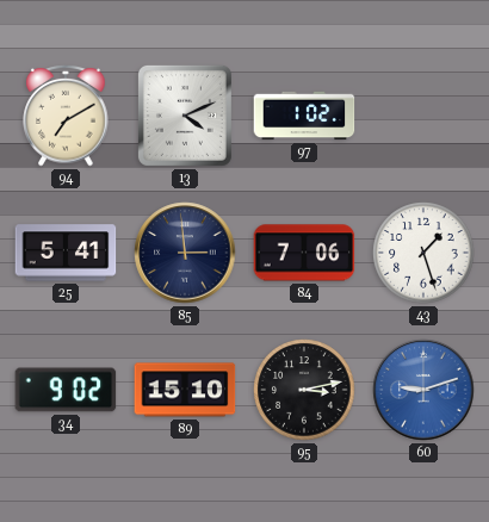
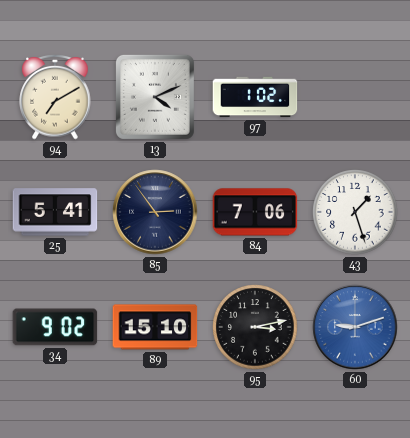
85: 2:59 -> 2:54 (155, 212)
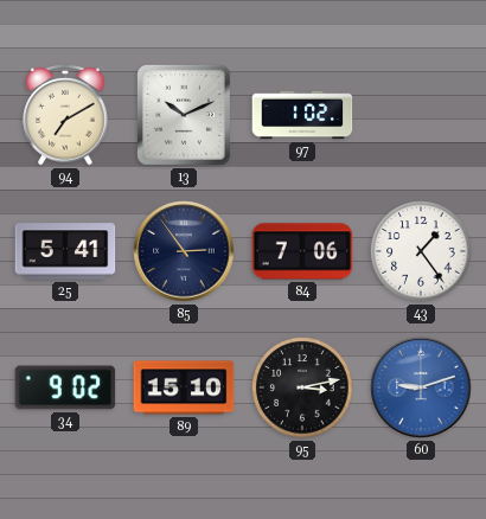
13: 4:11 -> 10:11 (184, 115)
43: 1:27 -> 1:24 (421, 251)
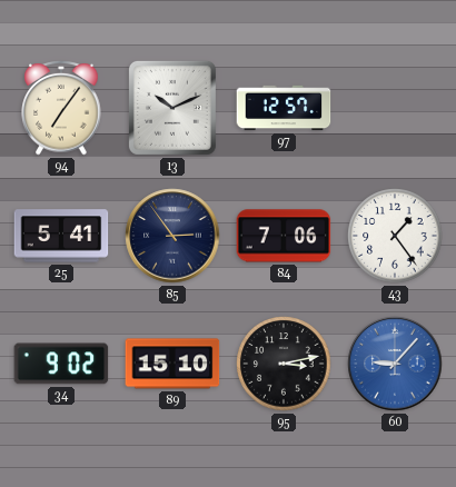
94: 7:10 -> 7:06 (61, 109)
97: 1:02 -> 12:57 (284, 108)
60: 9:12 -> 9:07 (395, 364)
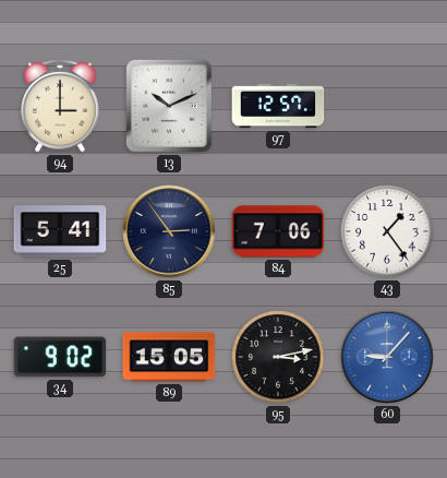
94: 7:06 -> 3:00 (60, 107)
89: 15:10 -> 15:05 (169, 357)
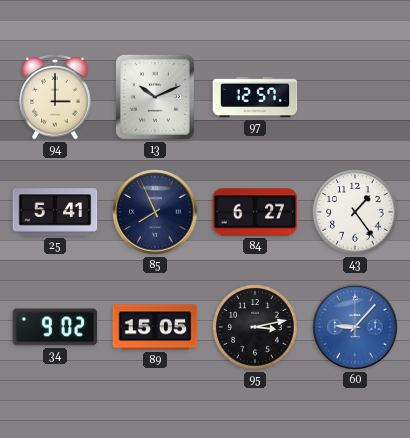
85: 2:54 -> 7:56 (155, 212)
84: 7:06 -> 6:27 (255, 212)
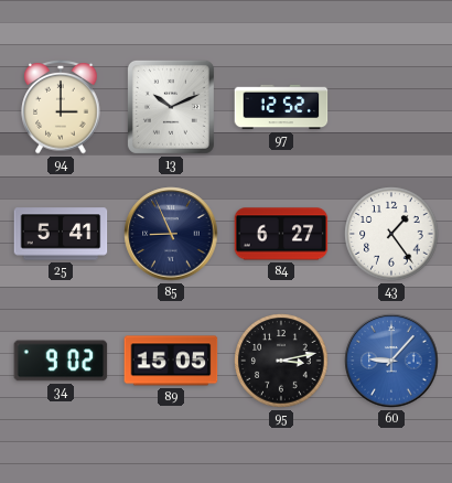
97: 12:57 -> 12:52 (281, 107)
85: 7:56 -> 8:56 (171, 234)
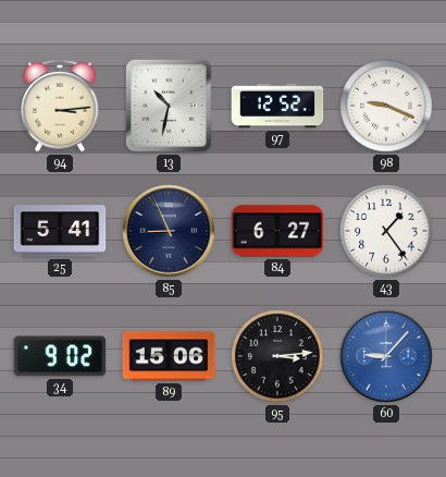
94: 3:00 -> 3:14 (60, 107)
13: 10:11 -> 10:32 (169, 106)
98: none -> 9:19 (386, 106)
89: 15:05 -> 15:06 (169, 356)
95: 3:13 -> 3:14 (277, 356)
